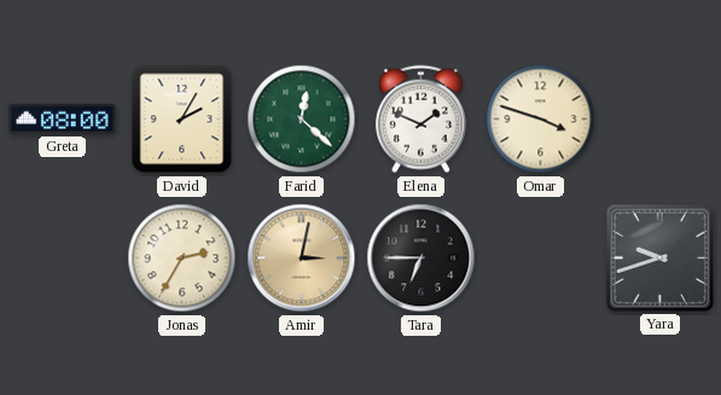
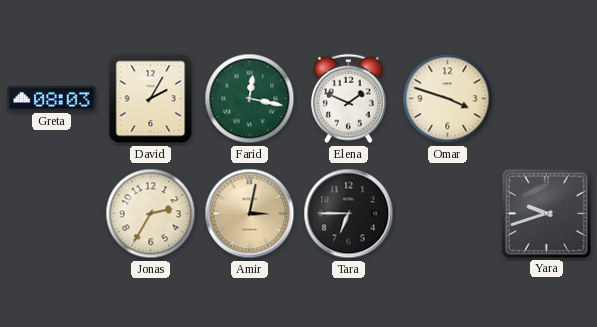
Greta: 08:00 -> 08:03 (52, 98)
Farid: 12:22 -> 12:17 (250, 99)
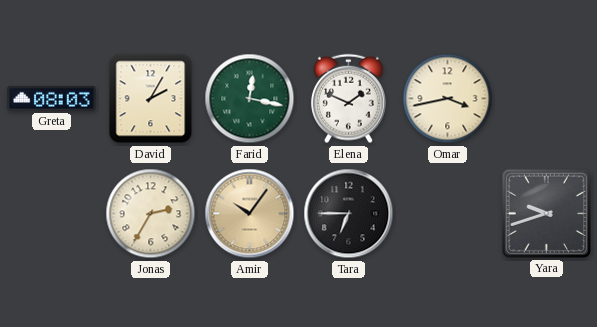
Omar: 3:48 -> 3:43 (448, 99)
Amir: 3:02 -> 10:06 (250, 214)
